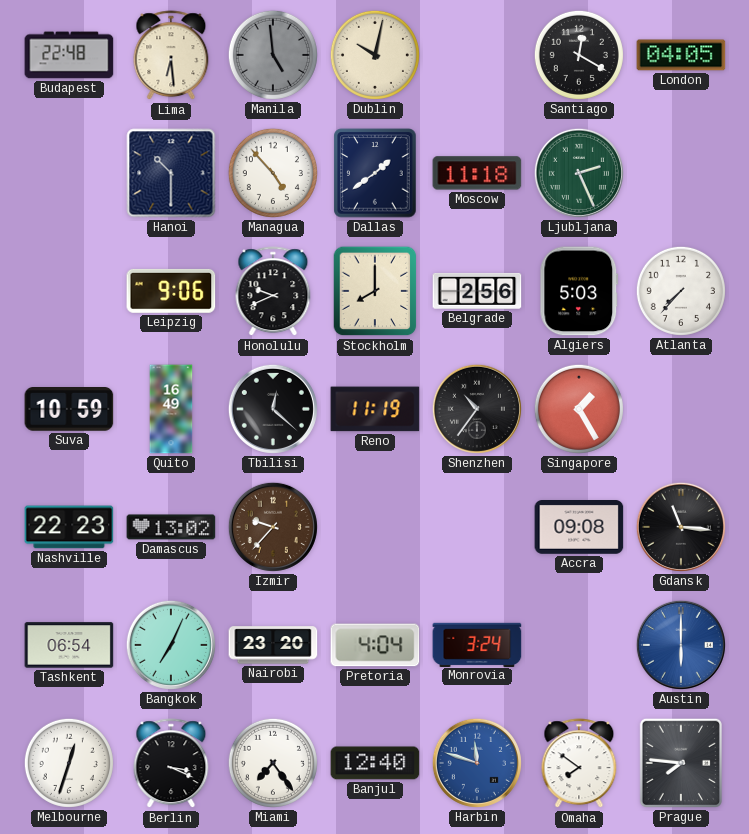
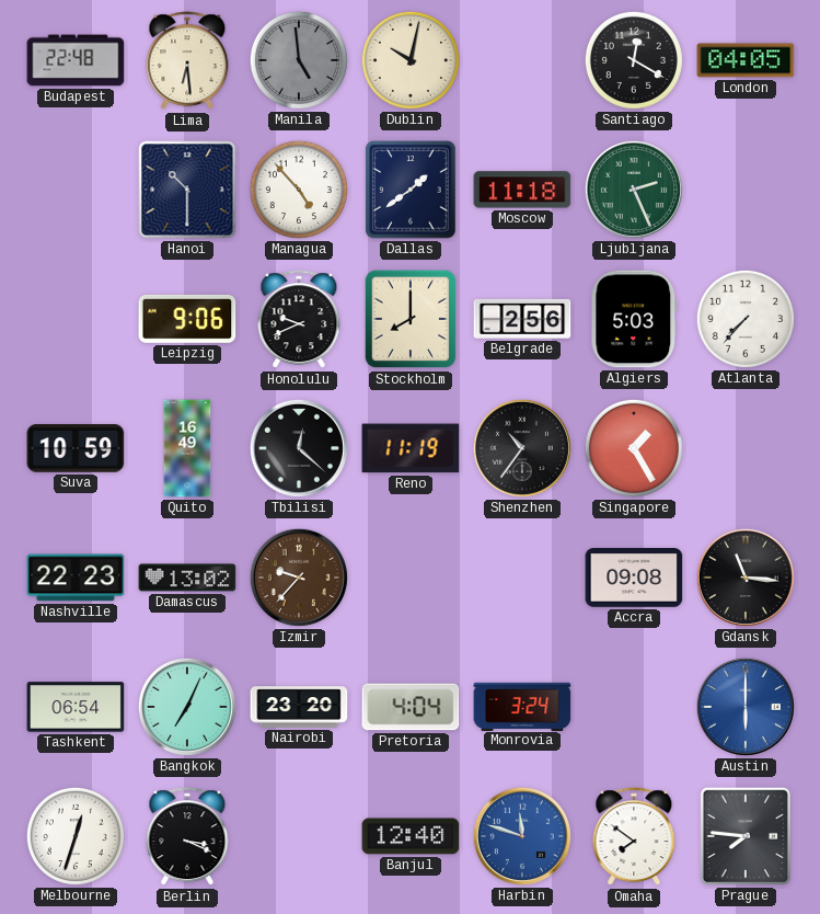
Miami: 7:24 -> none (273, 763)
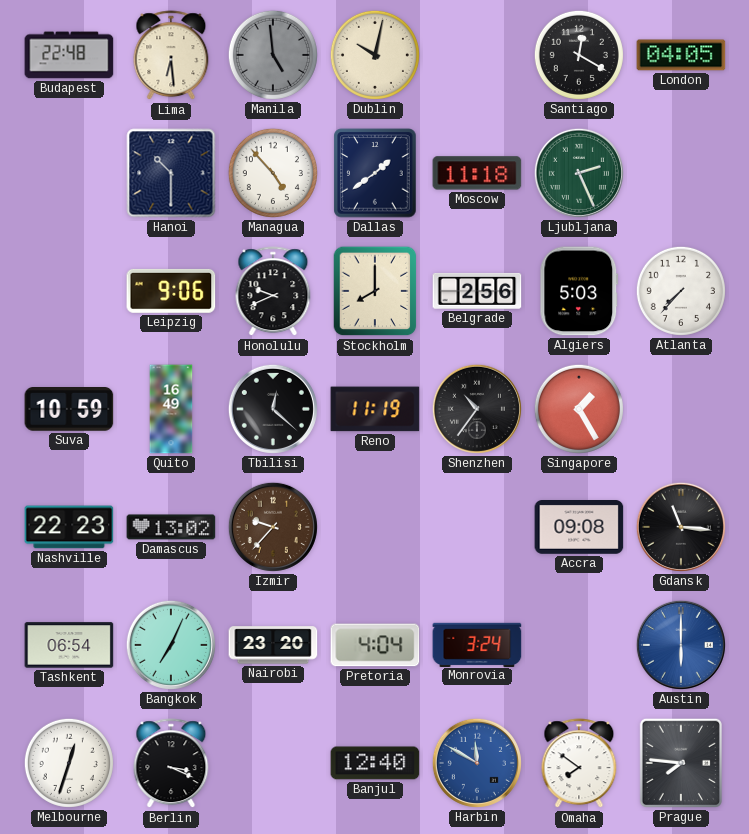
Harbin: 11:48 -> 11:50 (477, 763)
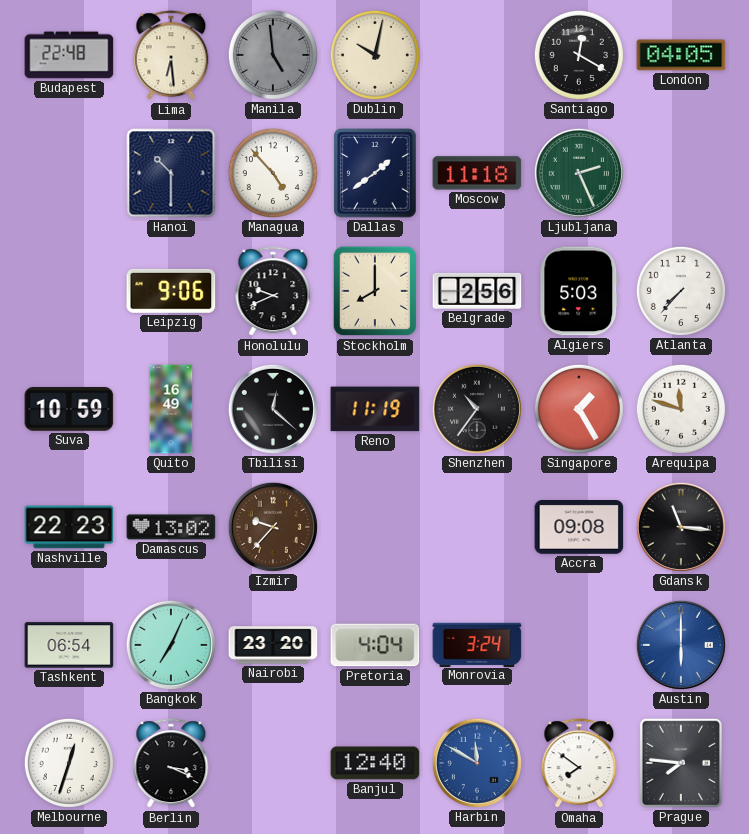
Arequipa: none -> 11:48 (681, 409)
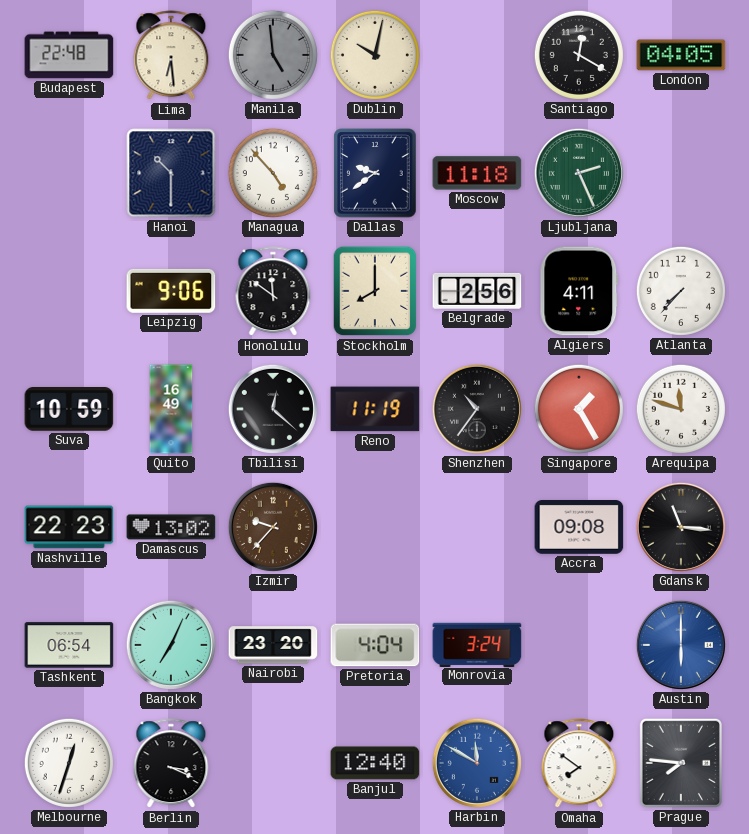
Dallas: 1:39 -> 9:39 (375, 173)
Honolulu: 9:41 -> 11:51 (273, 292)
Algiers: 5:03 -> 4:11 (579, 291)
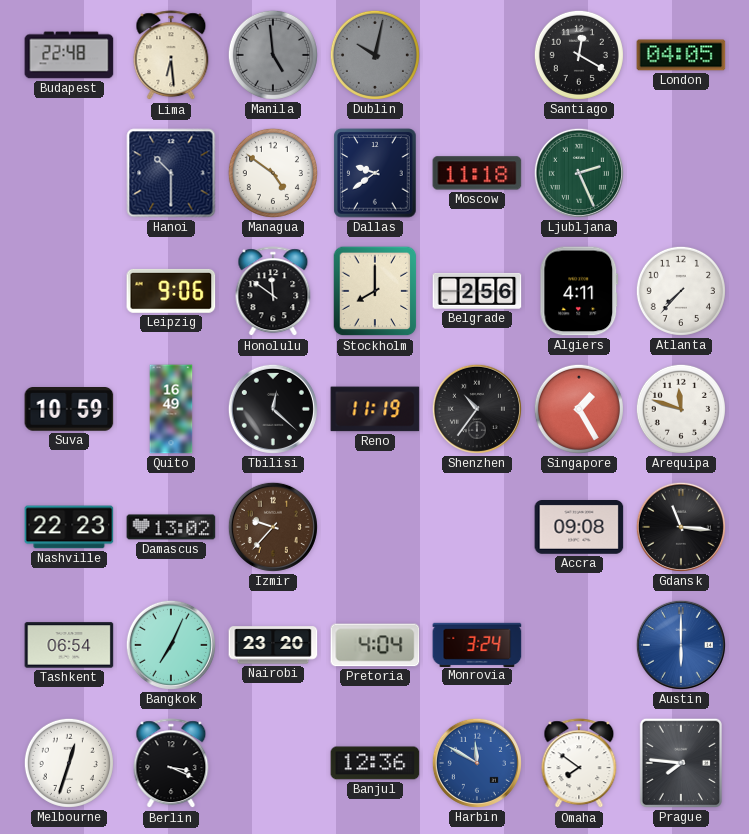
Dublin dial: cream -> grey (375, 55)
Managua: 4:53 -> 4:51 (273, 173)
Banjul: 12:40 -> 12:36 (375, 763)
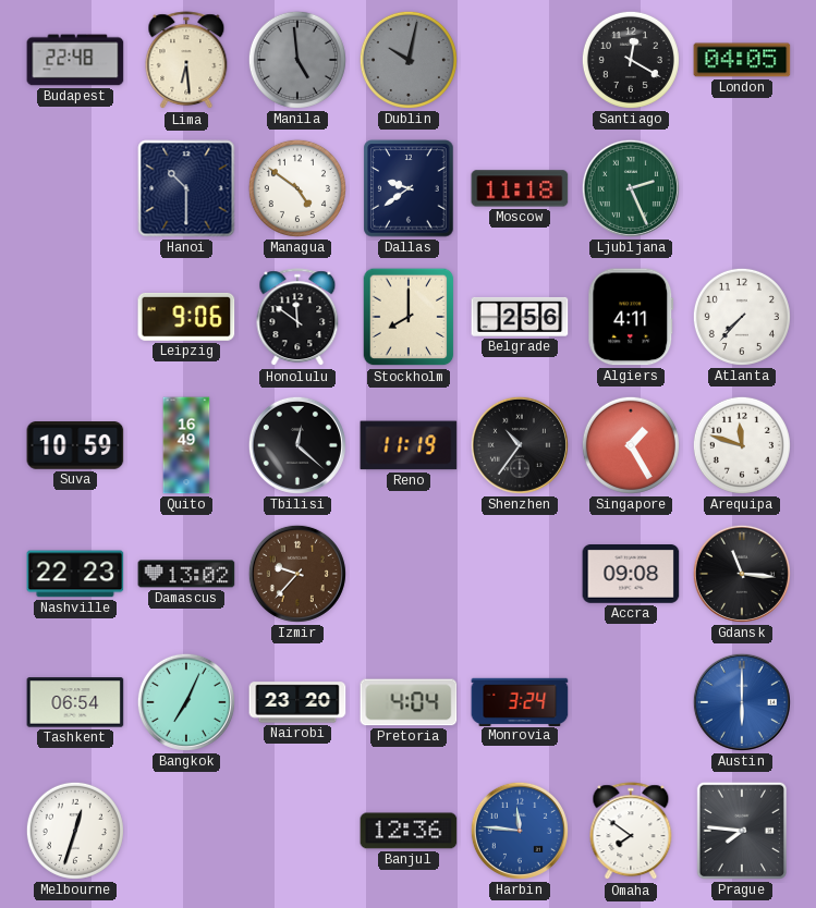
Berlin: 3:19 -> none (171, 764)
Harbin: 11:50 -> 11:46 (520, 831)
